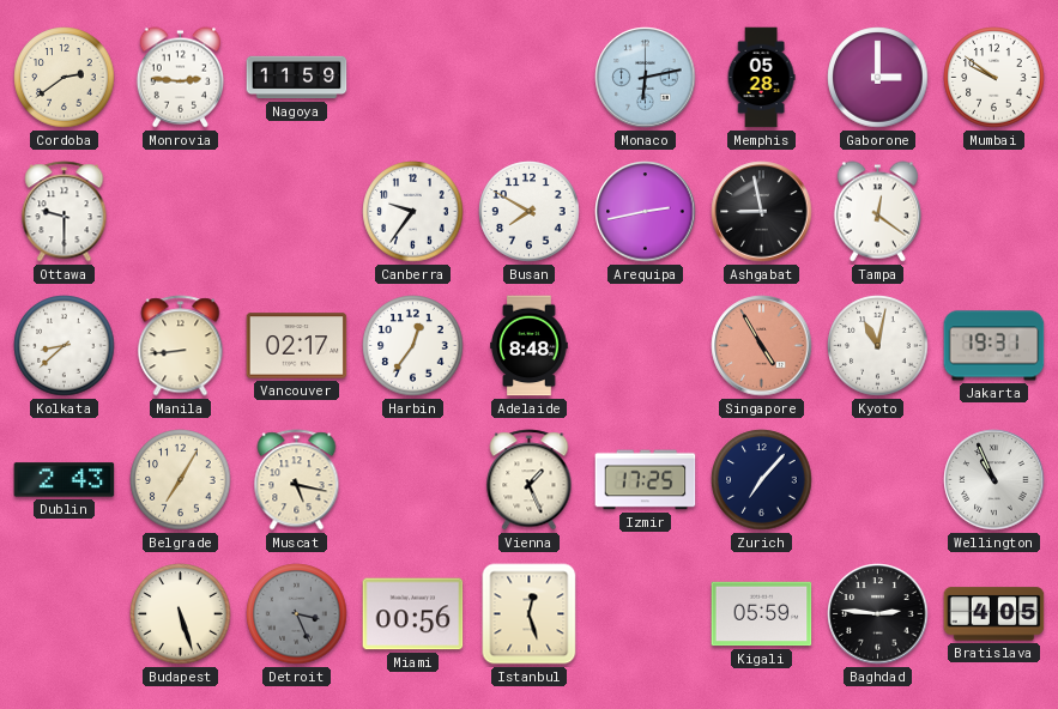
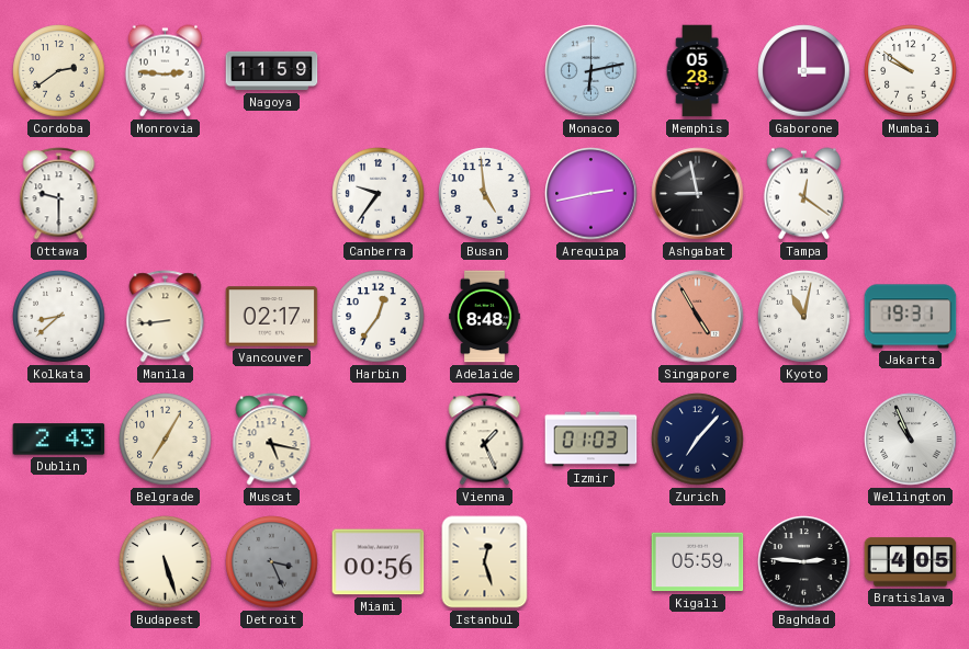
Busan: 7:50 -> 4:59 (485, 194)
Izmir: 17:25 -> 01:03 (591, 440)
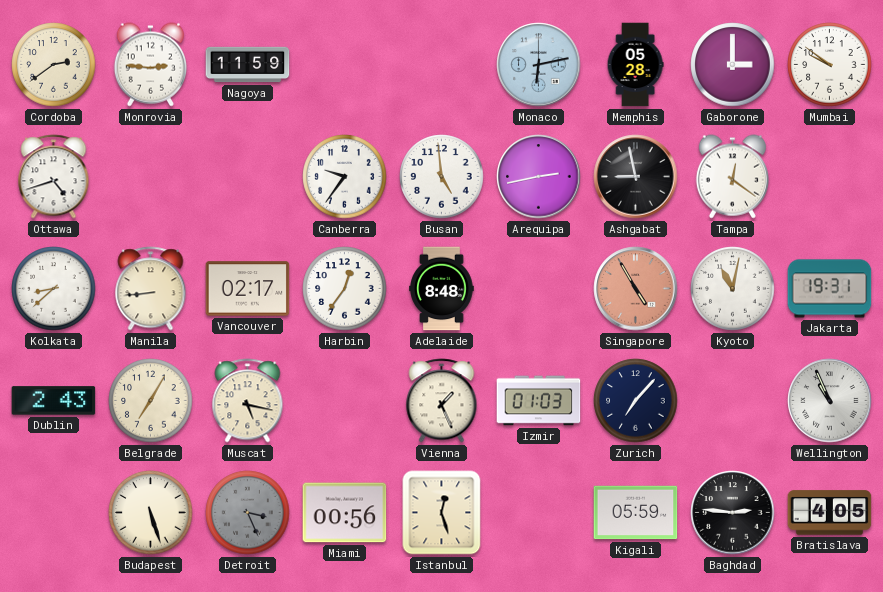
Ottawa: 9:30 -> 4:42 (54, 177)
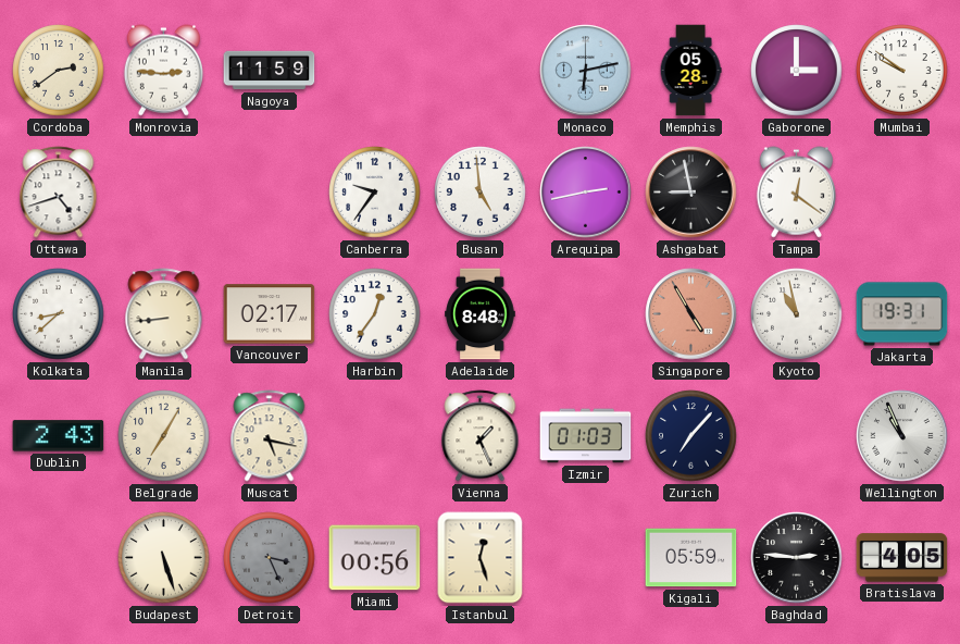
Kyoto: 11:02 -> 10:58 (797, 314)
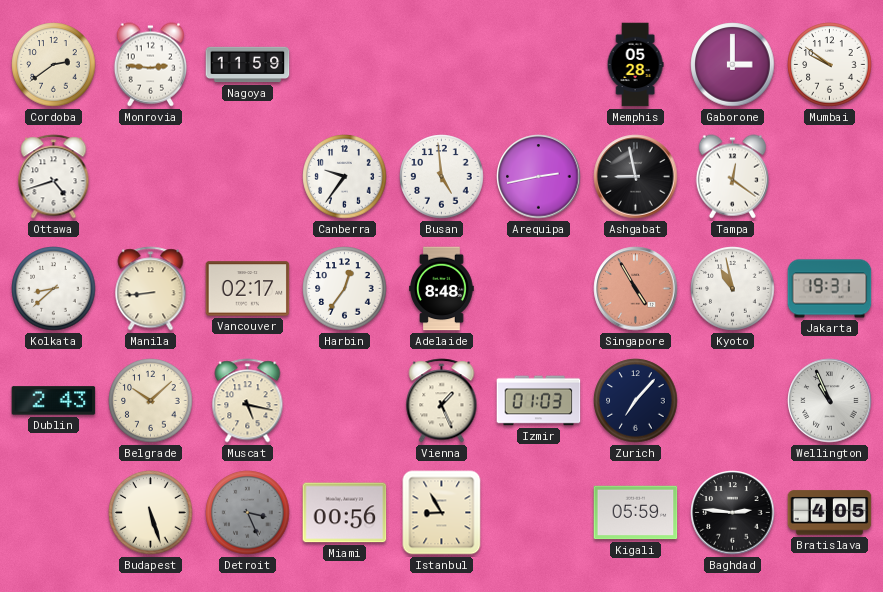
Monaco: 6:13 -> none (586, 71)
Belgrade: 7:05 -> 10:08 (151, 401)
Istanbul: 12:27 -> 8:55 (442, 513)
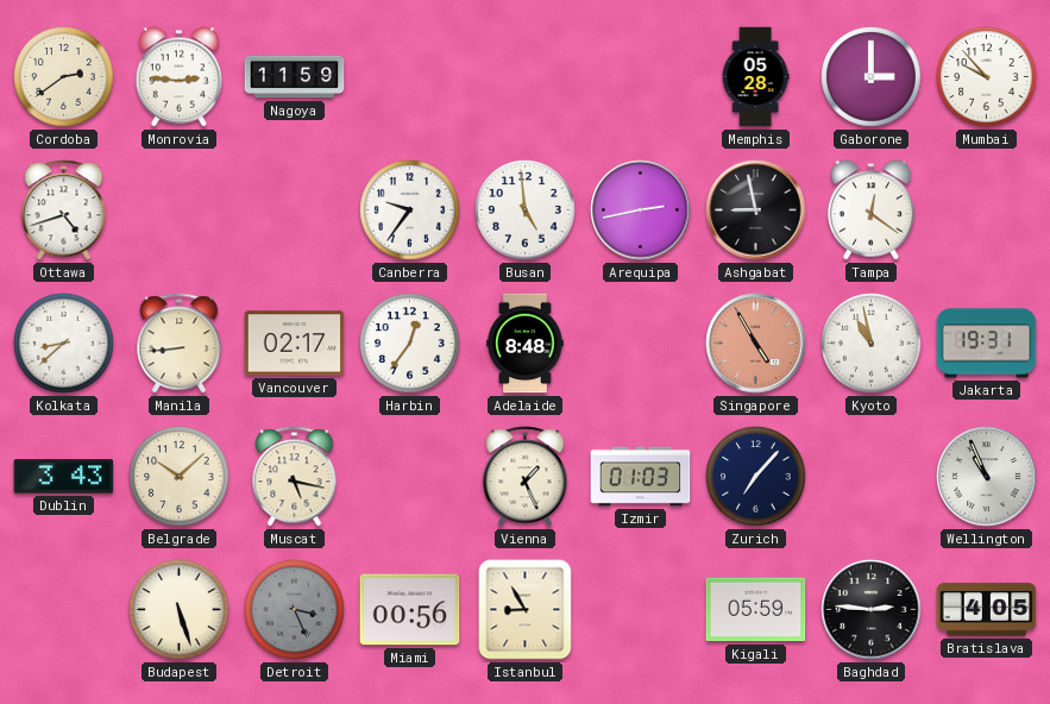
Mumbai: 9:51 -> 9:53 (987, 77)
Dublin: 2:43 -> 3:43 (64, 477)
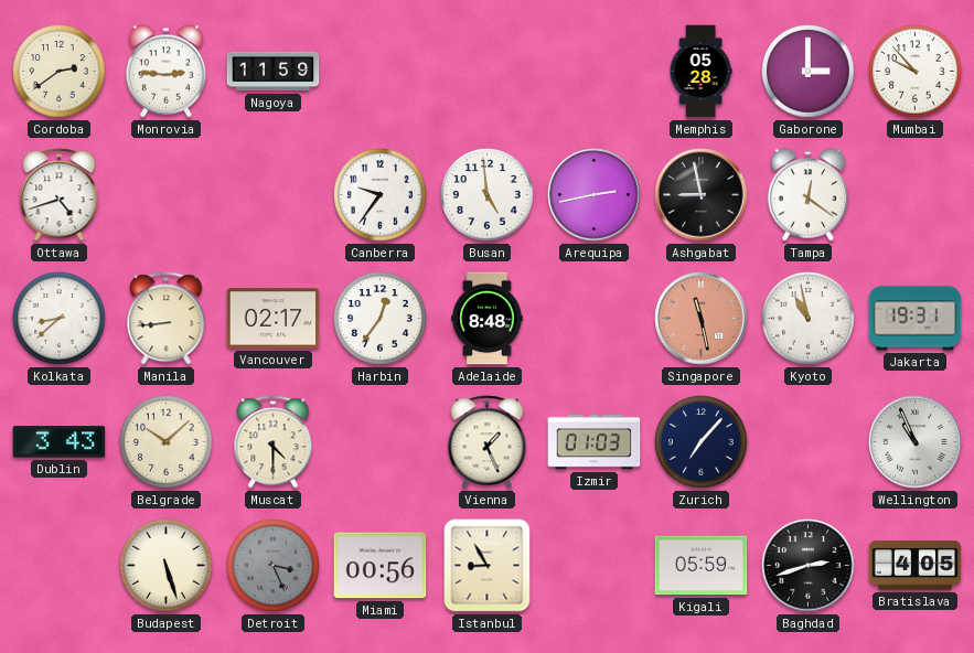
Singapore: 4:55 -> 11:28 (702, 319)
Muscat: 5:17 -> 4:30 (274, 442)
Baghdad: 2:46 -> 2:42 (809, 566)
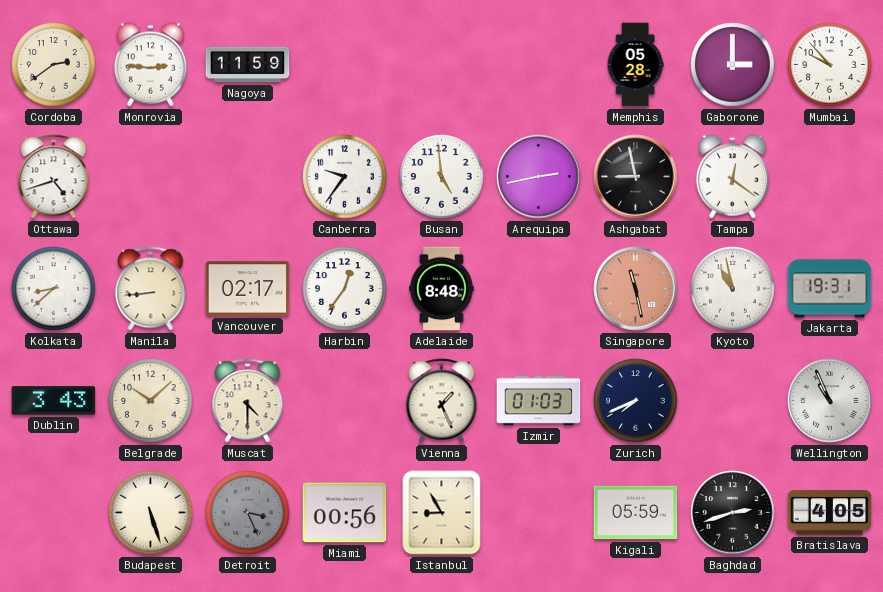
Zurich: 7:07 -> 7:41 (636, 401)
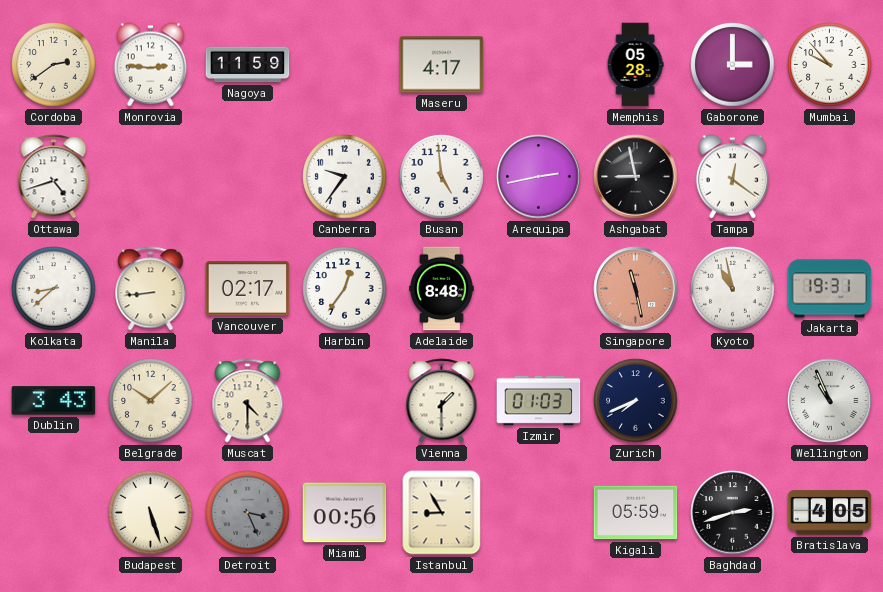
Maseru: none -> 4:17 (442, 65)
Vienna: 1:26 -> 1:30 (442, 401)
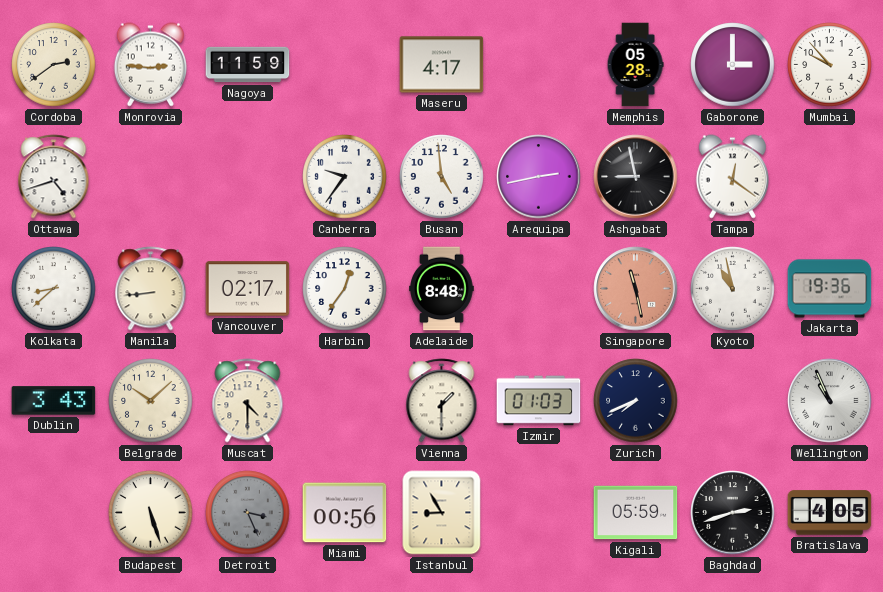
Jakarta: 19:31 -> 19:36 (830, 289)
